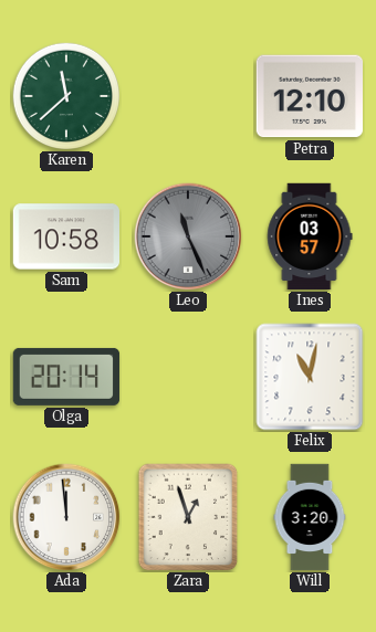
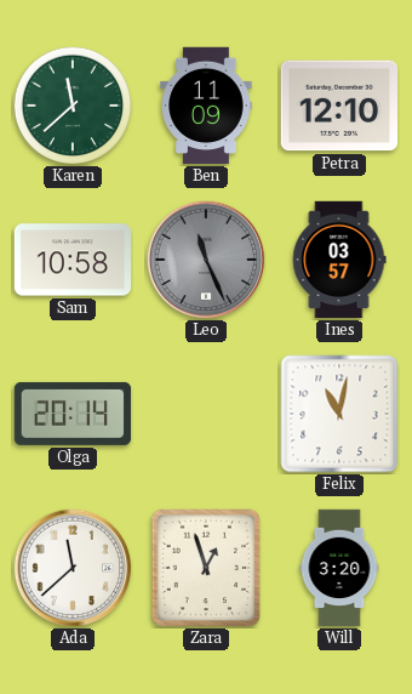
Ben: none -> 11:09 (206, 106)
Ada: 11:59 -> 11:38 (73, 568)
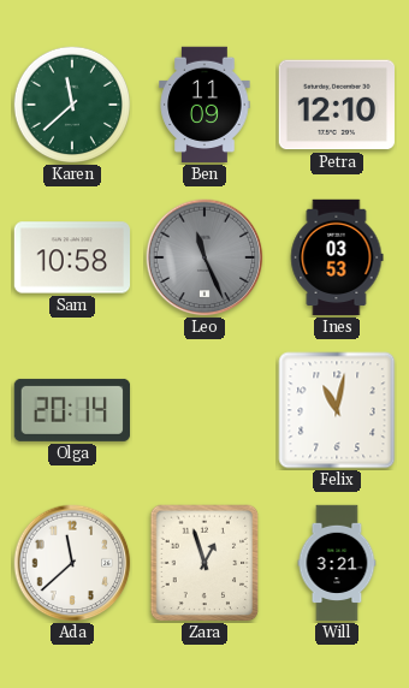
Ines: 03:57 -> 03:53 (337, 257)
Will: 3:20 -> 3:21 (337, 563)
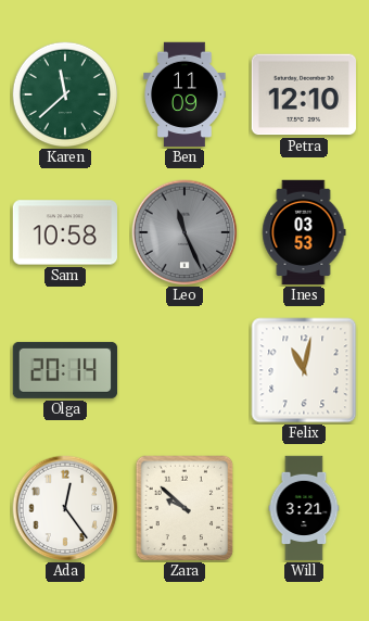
Ada: 11:38 -> 12:24 (65, 508)
Zara: 12:57 -> 9:52 (184, 508)
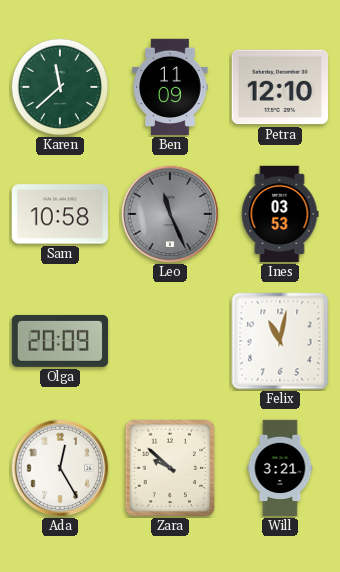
Olga: 20:14 -> 20:09 (60, 341)
Ada: 12:24 -> 12:25 (60, 468)
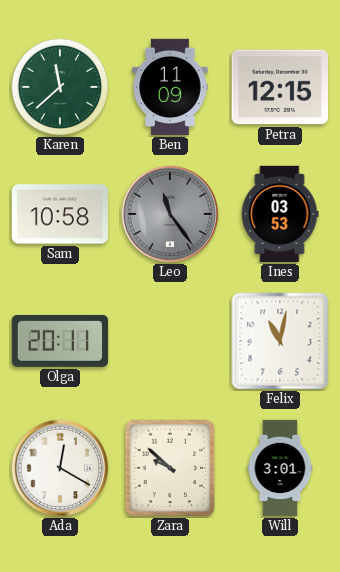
Petra: 12:10 -> 12:15 (279, 87)
Leo: 11:26 -> 11:24 (170, 214)
Olga: 20:09 -> 20:11 (60, 341)
Ada: 12:25 -> 12:20 (60, 468)
Will: 3:21 -> 3:01 (280, 468)
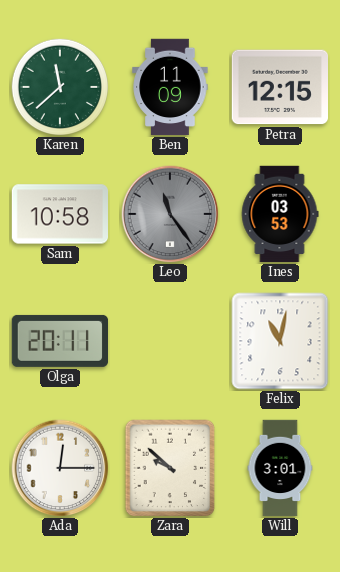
Ada: 12:20 -> 12:15 (60, 468)
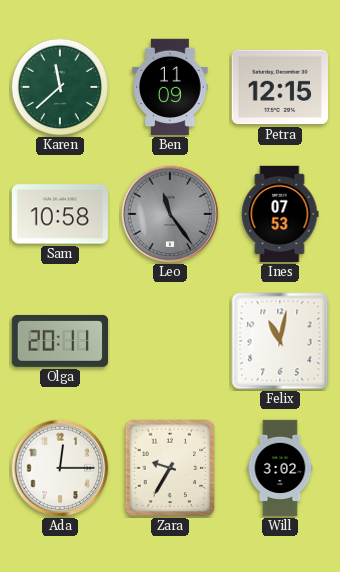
Ines: 03:53 -> 07:53 (280, 214)
Zara: 9:52 -> 9:35 (170, 468)
Will: 3:01 -> 3:02 (280, 468)
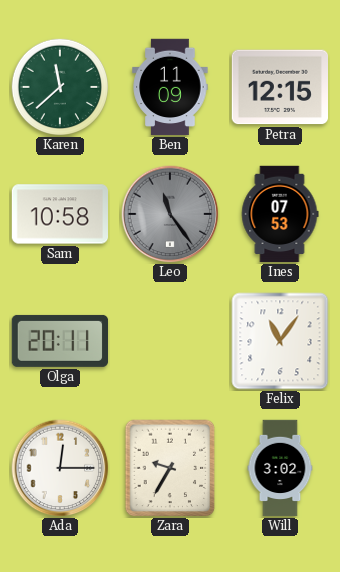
Felix: 11:02 -> 11:06 (280, 341)
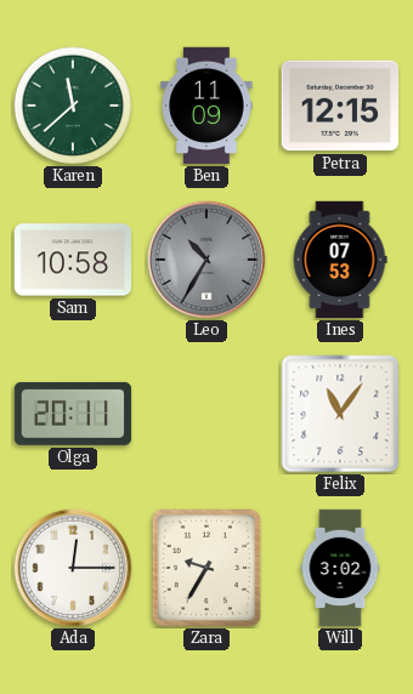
Leo: 11:24 -> 10:35 (206, 260)
